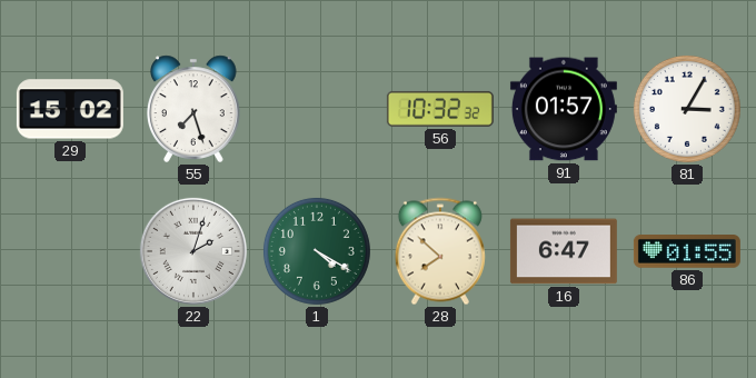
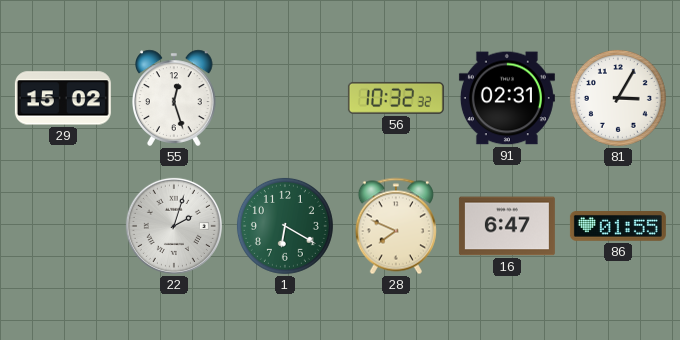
55: 7:27 -> 12:27 (175, 98)
91: 01:57 -> 02:31 (507, 98)
1: 4:20 -> 6:20 (285, 226)
28: 7:52 -> 7:49 (396, 226)
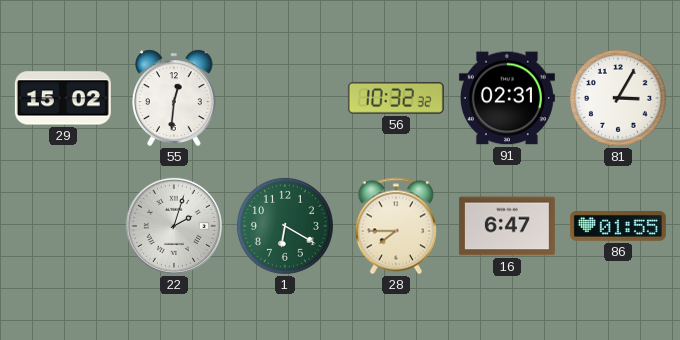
55: 12:27 -> 12:31 (175, 98)
28: 7:49 -> 7:45 (396, 226)
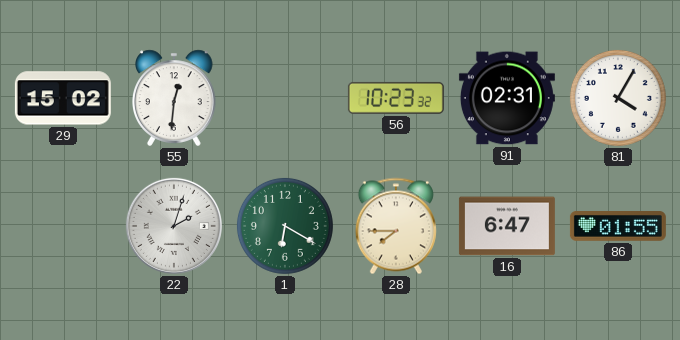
56: 10:32 -> 10:23 (396, 98)
81: 3:05 -> 4:05 (618, 98)
